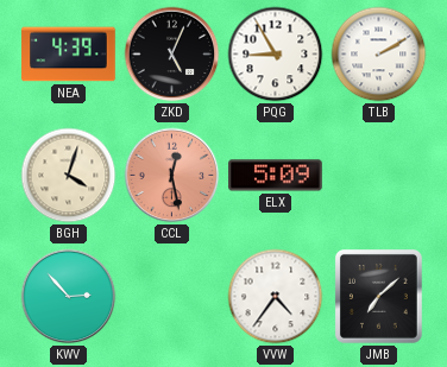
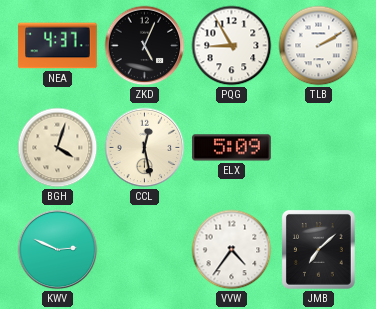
NEA: 4:39 -> 4:37 (58, 46)
CCL dial: salmon -> cream (145, 148)
KWV: 2:53 -> 2:49 (58, 250)
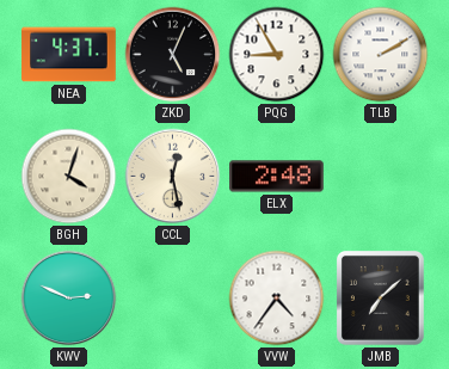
ELX: 5:09 -> 2:48 (277, 177)
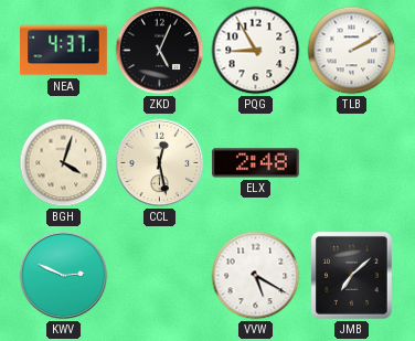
VVW: 4:36 -> 5:20 (256, 276)
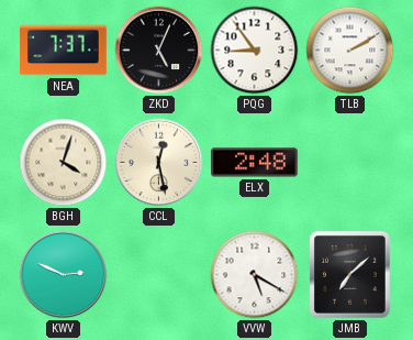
NEA: 4:37 -> 7:37 (64, 51)
PQG: 8:55 -> 8:54 (255, 51)
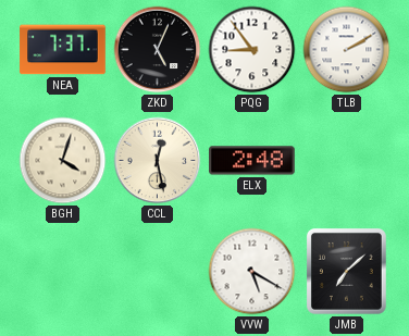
KWV: 2:49 -> none (64, 275)
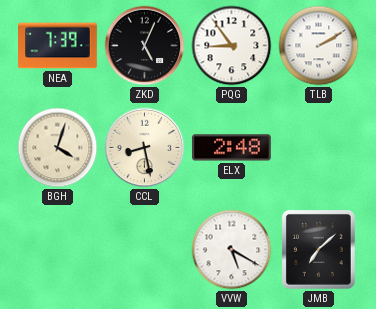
NEA: 7:37 -> 7:39 (58, 46)
CCL: 12:28 -> 8:28 (145, 148)
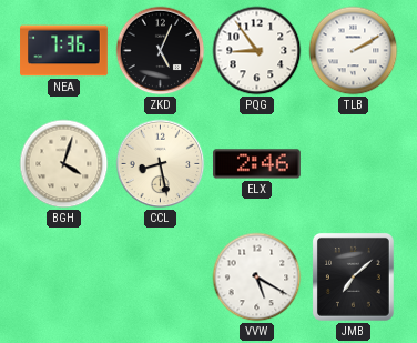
NEA: 7:39 -> 7:36 (64, 51)
ELX: 2:48 -> 2:46 (257, 164)
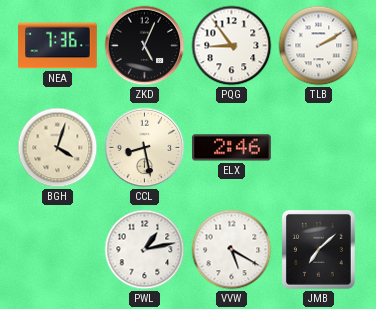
PWL: none -> 1:13 (145, 250)
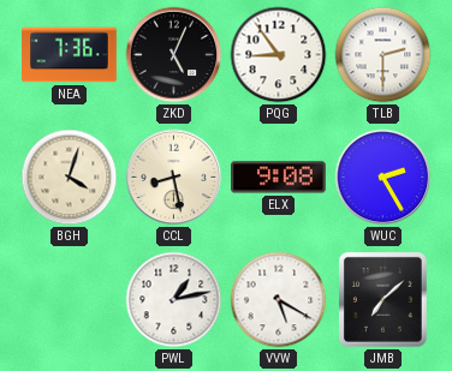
TLB: 2:10 -> 2:30 (383, 55)
ELX: 2:46 -> 9:08 (279, 178)
WUC: none -> 2:25 (383, 178)
